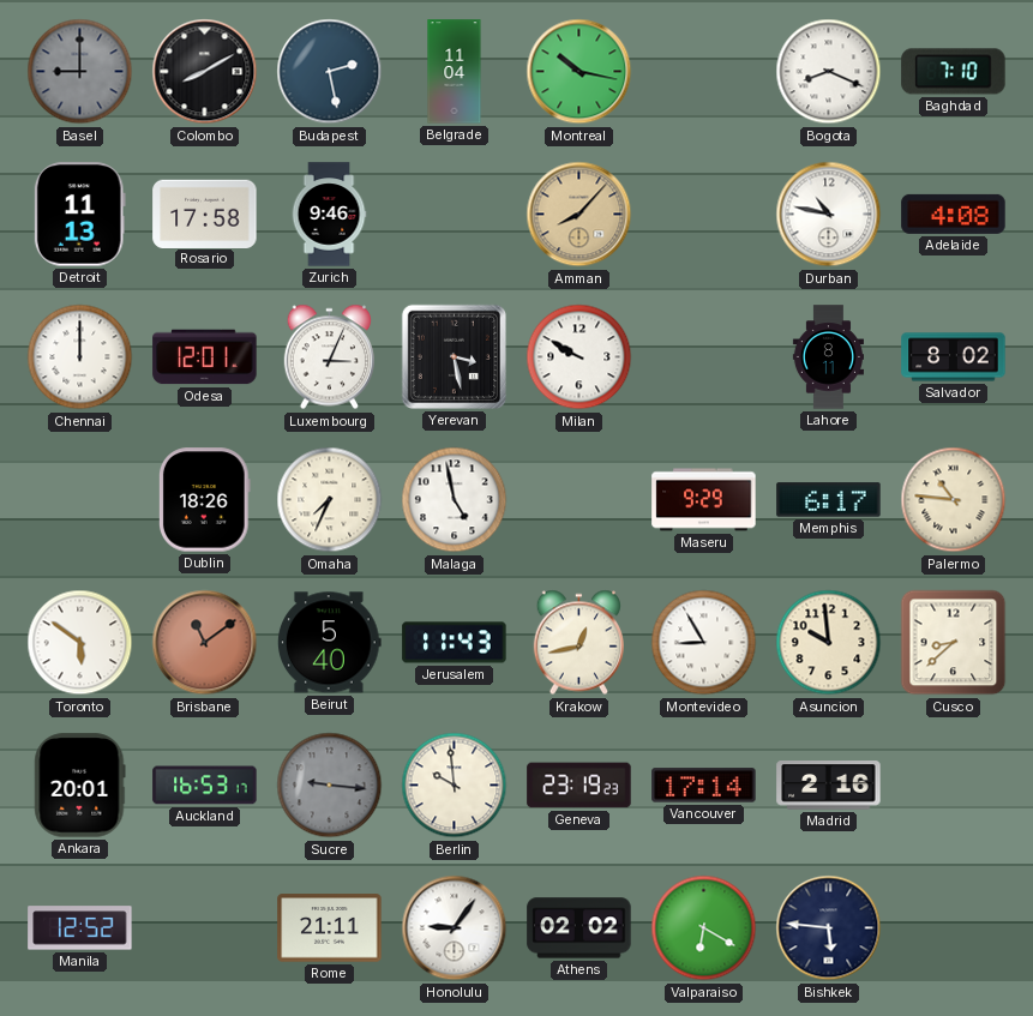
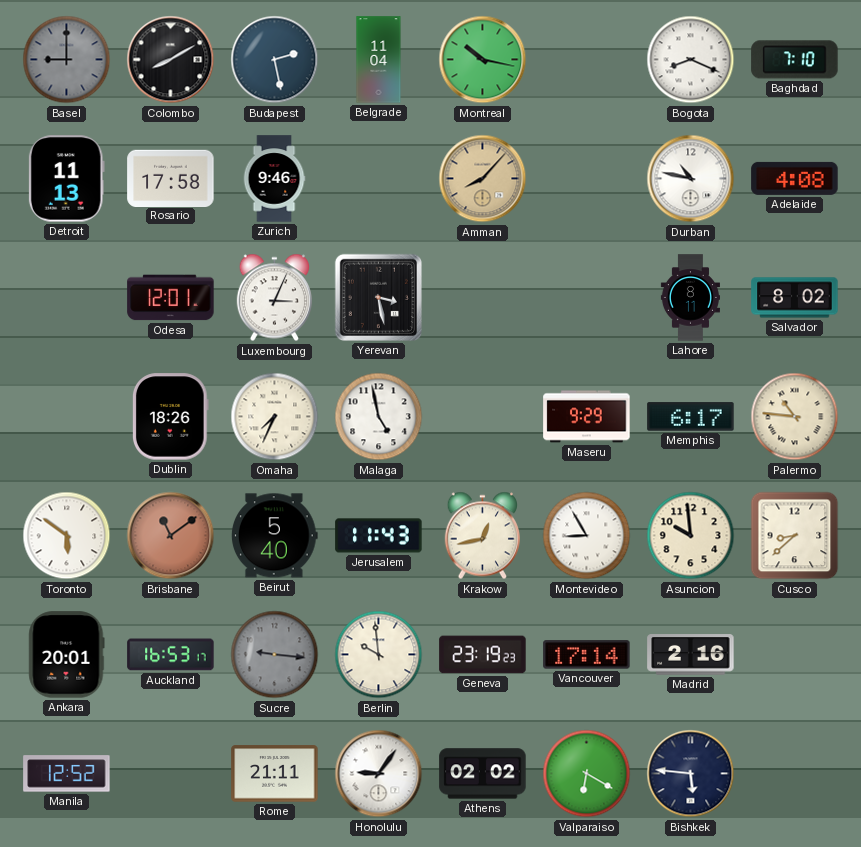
Chennai: 12:00 -> none (80, 357)
Milan: 9:50 -> none (579, 357)
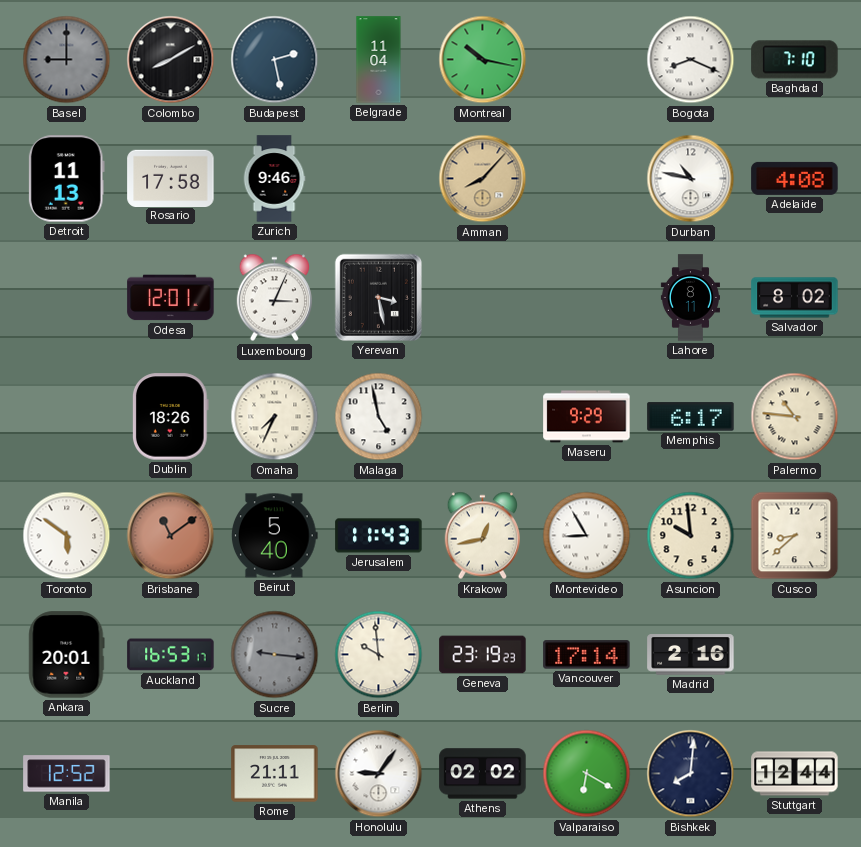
Bishkek: 5:46 -> 8:01 (691, 774)
Stuttgart: none -> 12:44 (795, 774)
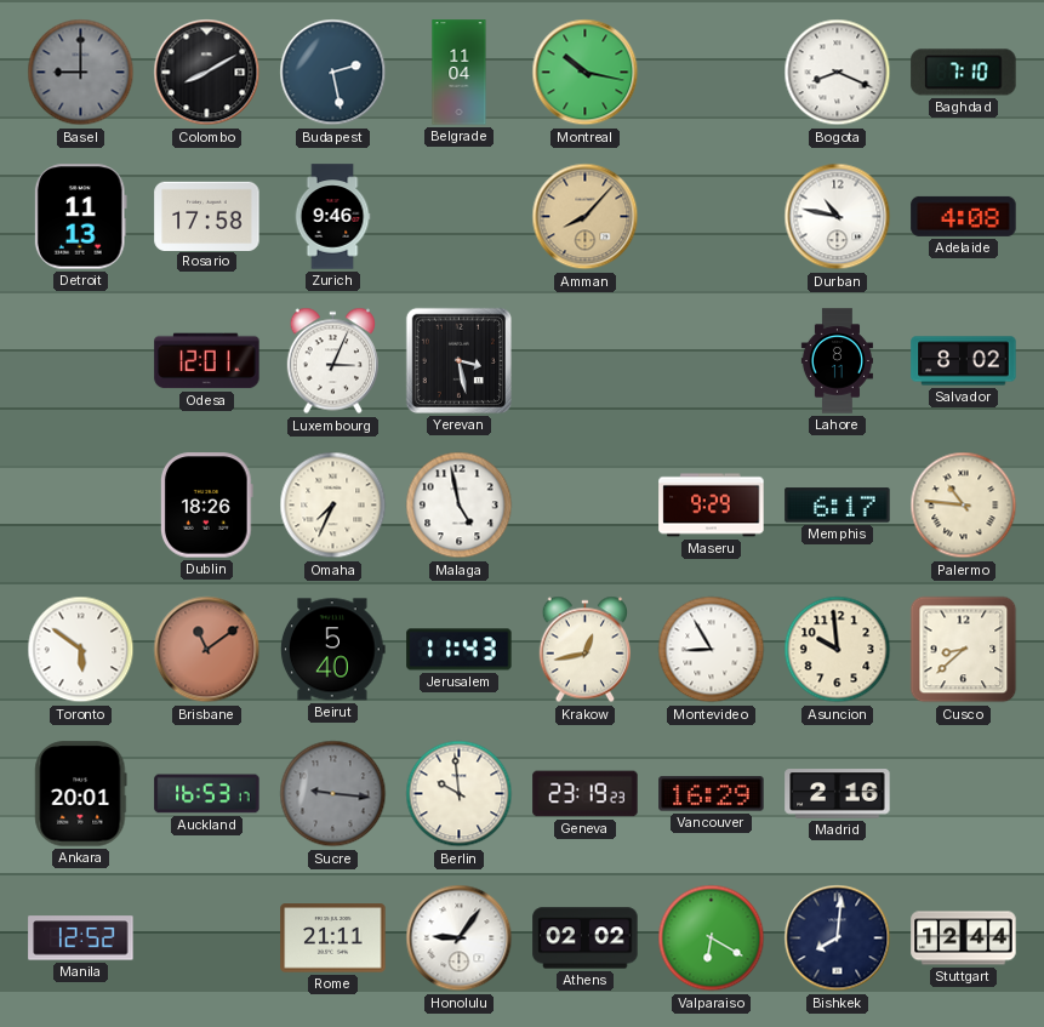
Vancouver: 17:14 -> 16:29 (712, 794)
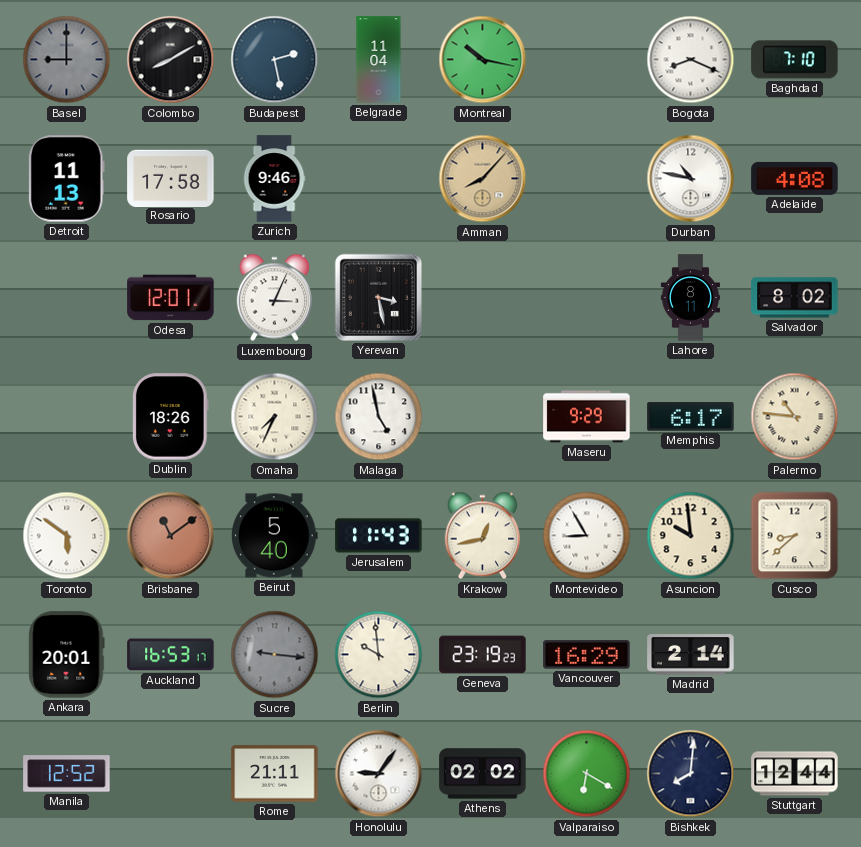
Madrid: 2:16 -> 2:14 (691, 655)
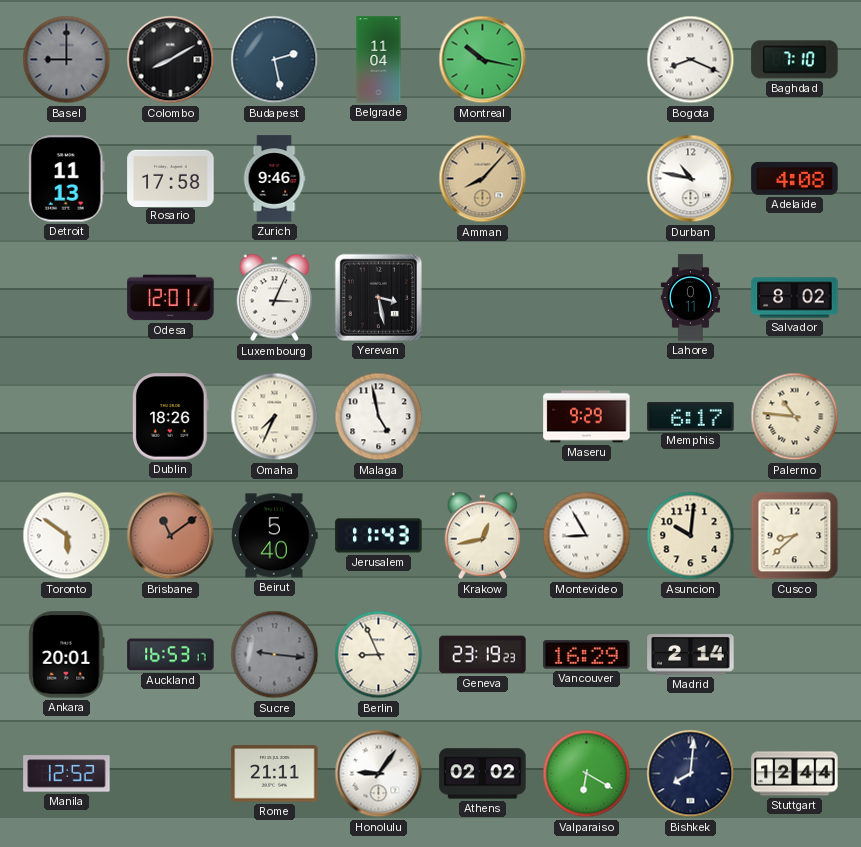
Lahore: 8:11 -> 0:11 (690, 298)
Asuncion: 9:59 -> 10:01 (691, 536)
Berlin: 9:59 -> 8:56 (379, 655)
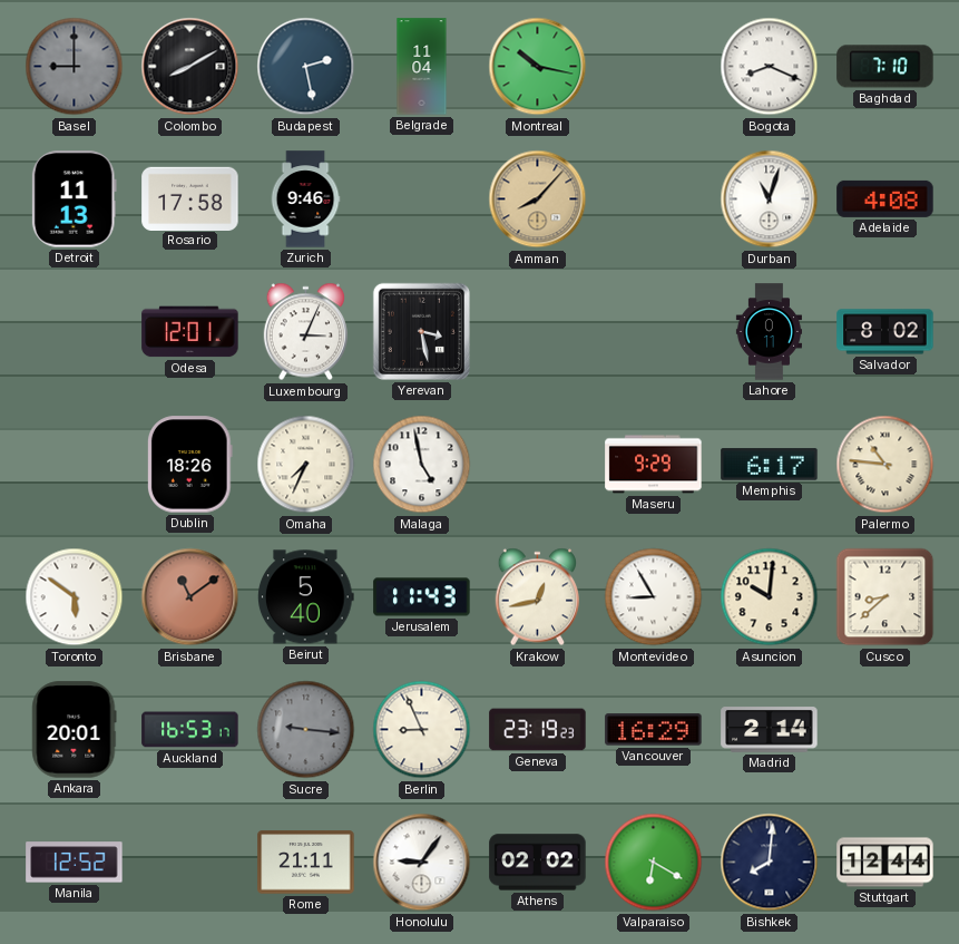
Durban: 10:47 -> 11:03 (770, 199)
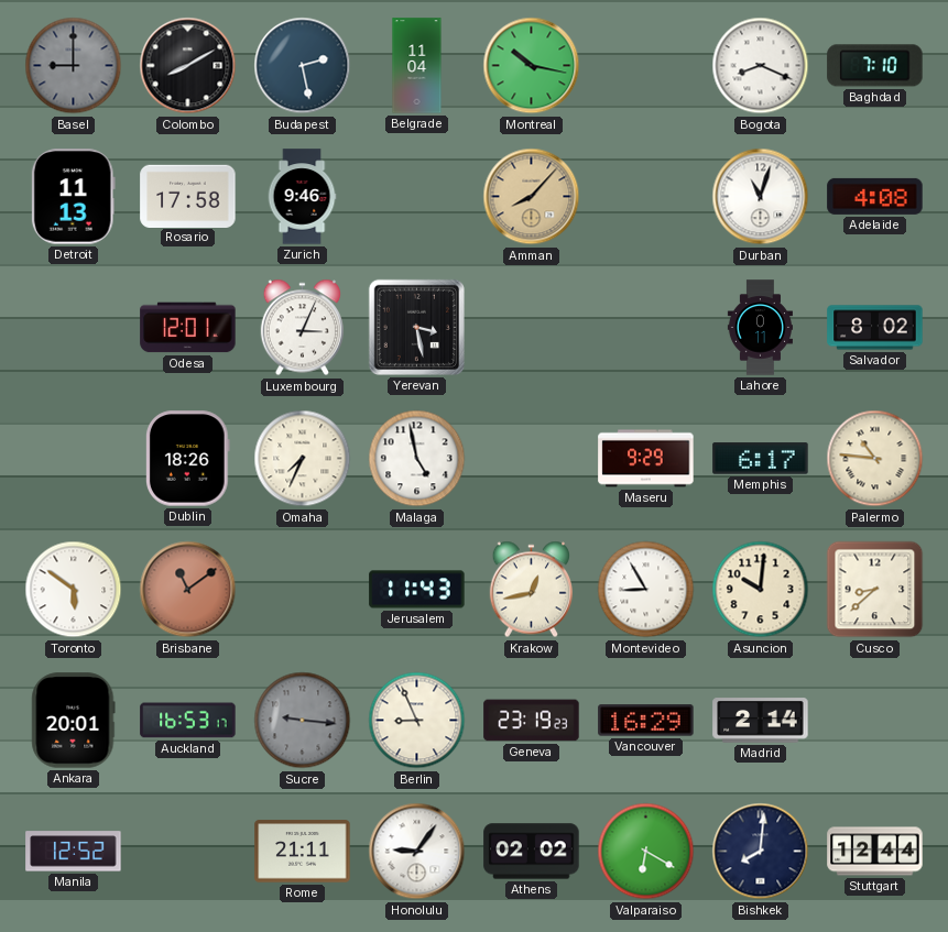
Beirut: 5:40 -> none (305, 597)
